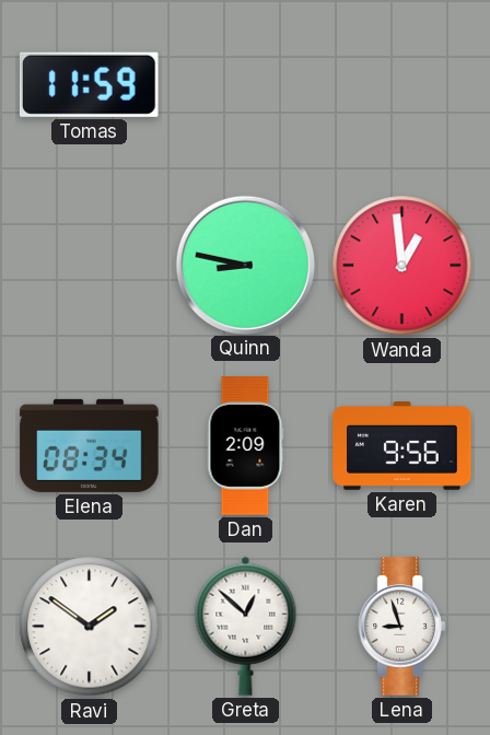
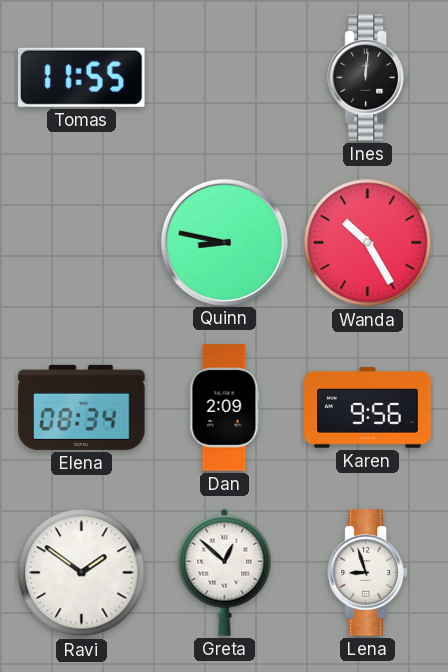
Tomas: 11:59 -> 11:55 (82, 77)
Ines: none -> 12:01 (367, 78)
Wanda: 12:59 -> 10:25 (368, 243)
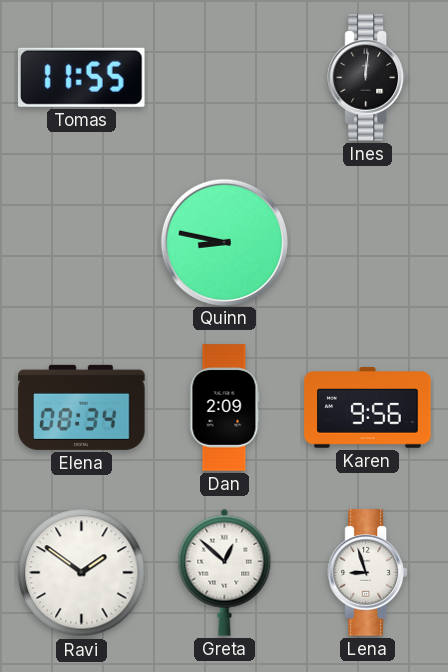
Wanda: 10:25 -> none (368, 243)
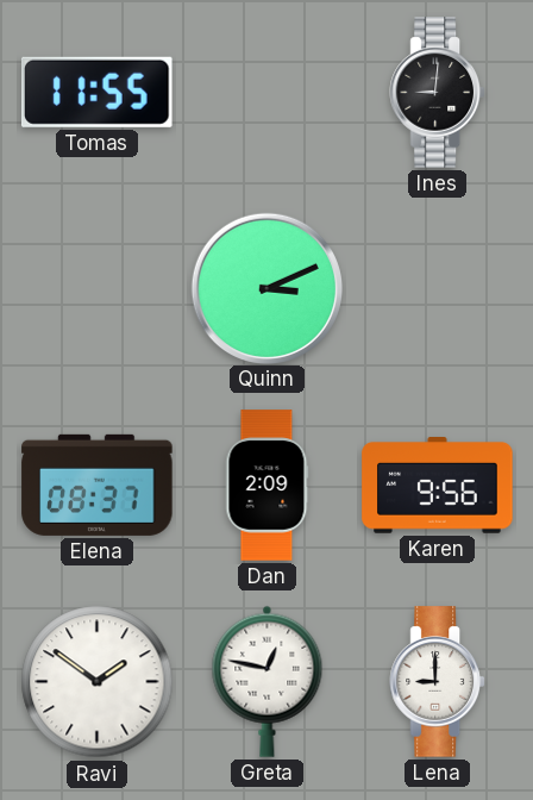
Ines: 12:01 -> 9:01 (437, 93)
Quinn: 8:47 -> 3:11 (266, 288)
Elena: 08:34 -> 08:37 (98, 485)
Greta: 12:52 -> 12:47 (268, 681)
Lena: 8:57 -> 9:00 (437, 682)
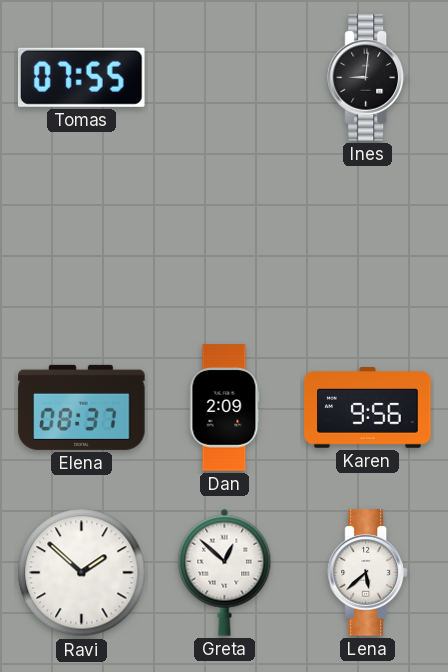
Tomas: 11:55 -> 07:55 (82, 77)
Quinn: 3:11 -> none (266, 288)
Ravi: 1:51 -> 1:52 (82, 573)
Greta: 12:47 -> 12:52 (225, 572)
Lena: 9:00 -> 5:38 (367, 573)
